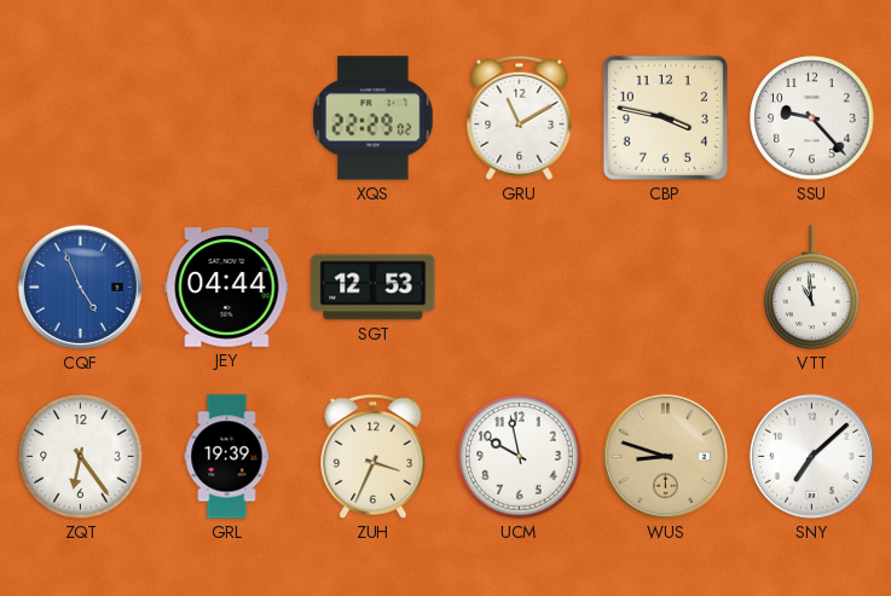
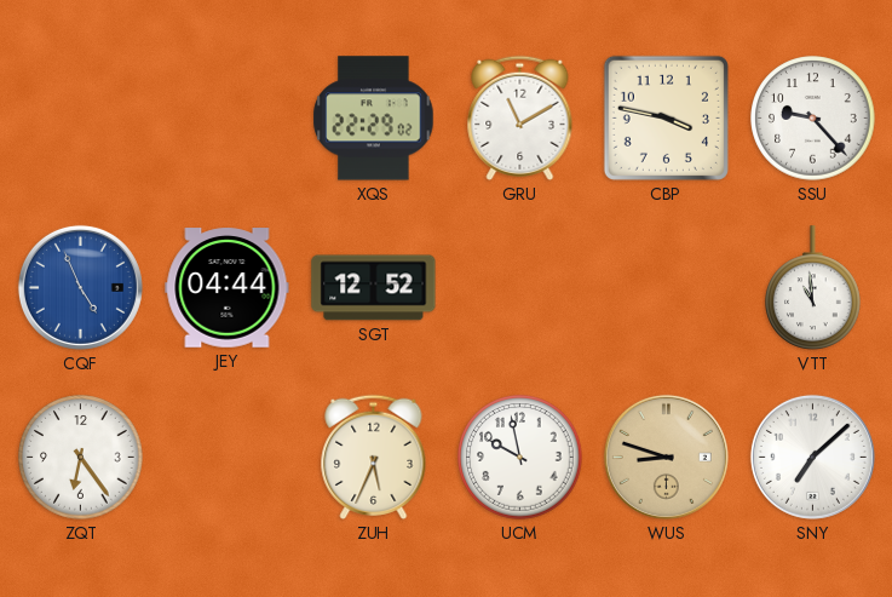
SGT: 12:53 -> 12:52 (374, 288)
GRL: 19:39 -> none (227, 457)
ZUH: 3:34 -> 5:34 (374, 457)
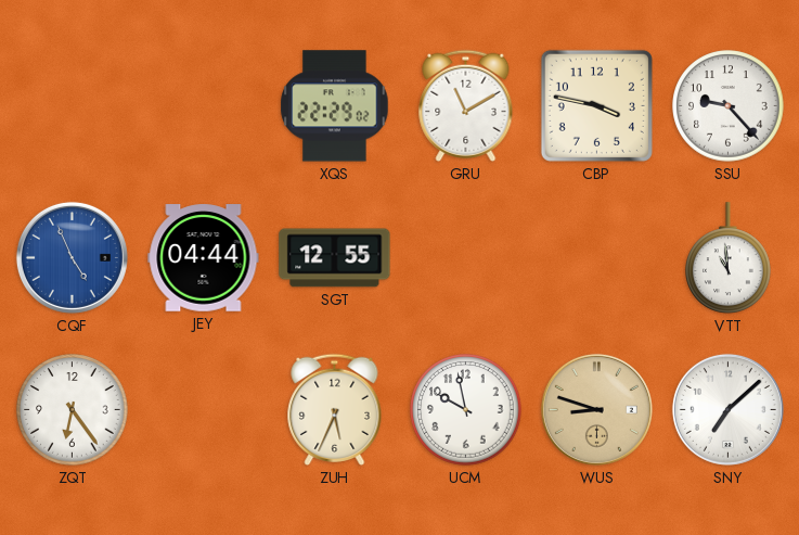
SGT: 12:52 -> 12:55 (335, 258)
